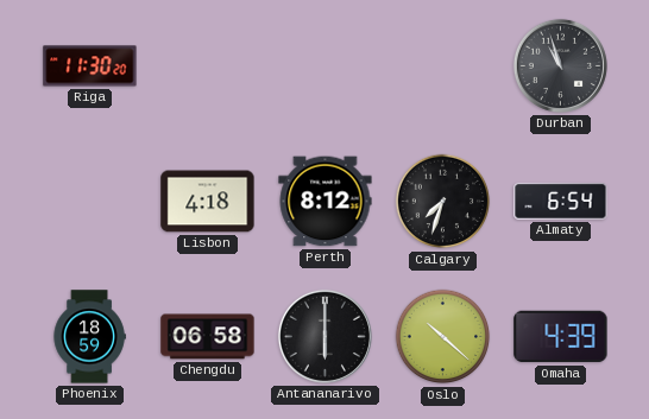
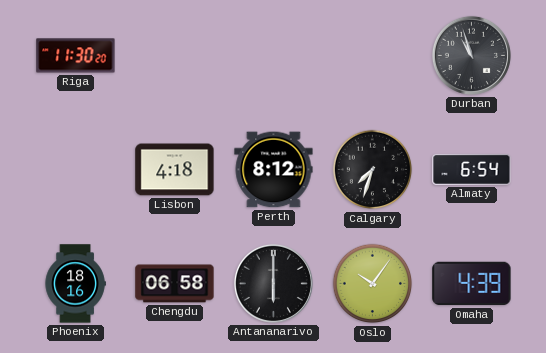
Phoenix: 18:59 -> 18:16 (75, 284)
Oslo: 10:22 -> 10:06 (373, 284)
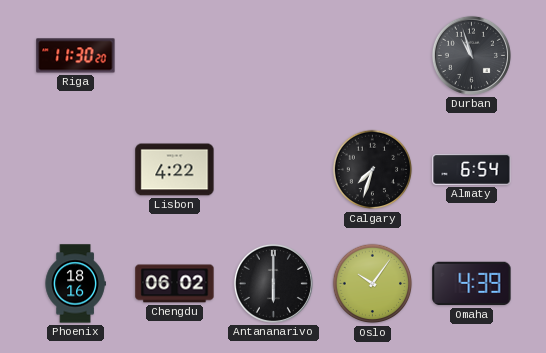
Lisbon: 4:18 -> 4:22 (175, 170)
Perth: 8:12 -> none (274, 170)
Chengdu: 06:58 -> 06:02 (175, 284)
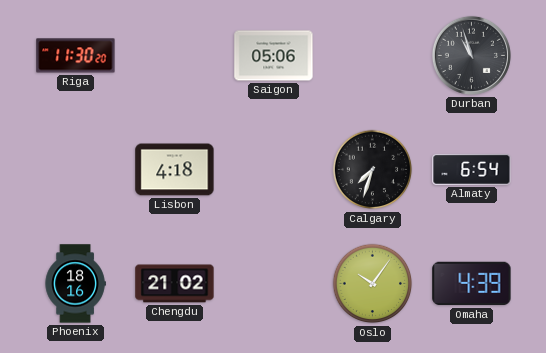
Saigon: none -> 05:06 (274, 56)
Lisbon: 4:22 -> 4:18 (175, 170)
Chengdu: 06:02 -> 21:02 (175, 284)
Antananarivo: 6:00 -> none (273, 283)
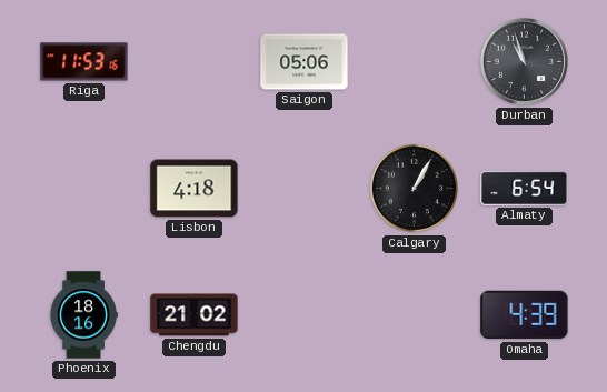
Riga: 11:30 -> 11:53 (84, 62)
Calgary: 7:33 -> 1:05 (415, 189)
Oslo: 10:06 -> none (373, 284)
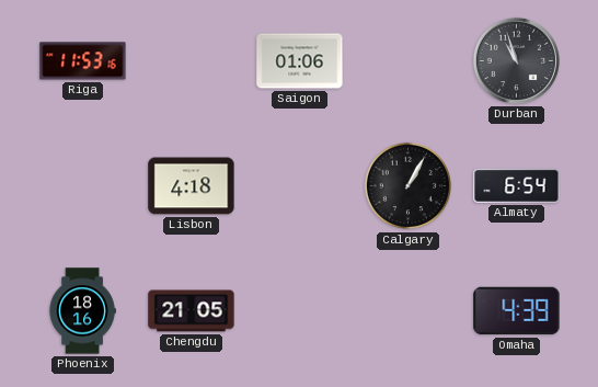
Saigon: 05:06 -> 01:06 (300, 61)
Chengdu: 21:02 -> 21:05 (192, 311)
